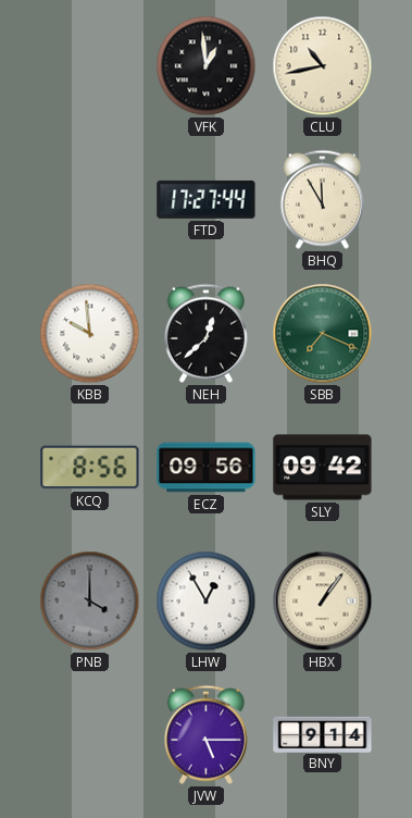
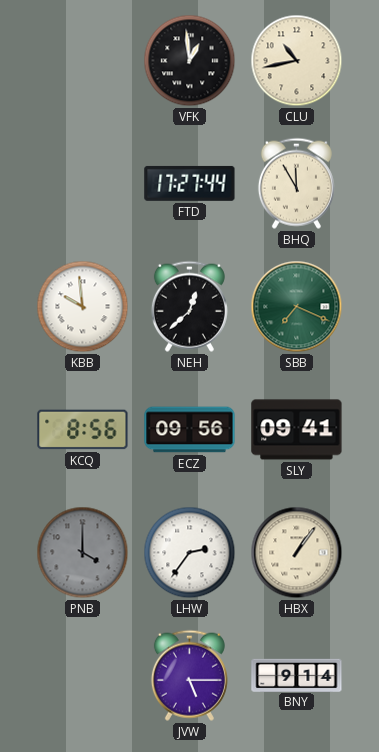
SLY: 09:42 -> 09:41 (297, 430)
LHW: 12:55 -> 2:36 (190, 553)
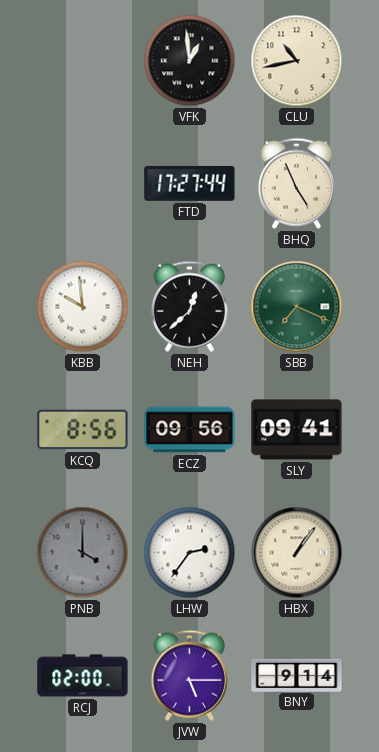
BHQ: 11:55 -> 4:56 (296, 183)
RCJ: none -> 02:00 (83, 676)
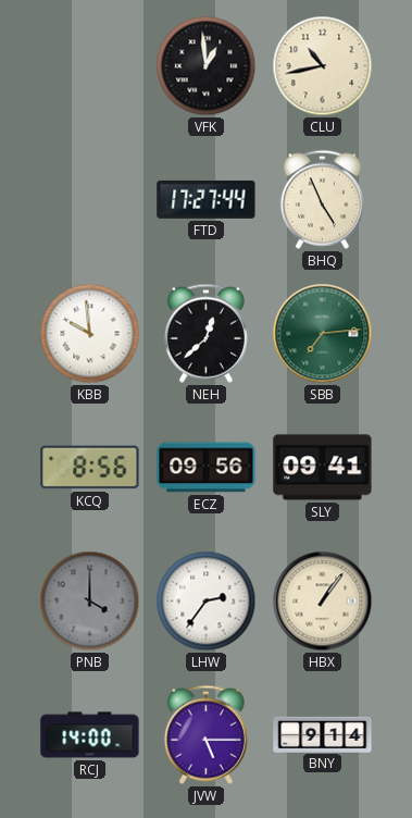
SBB: 7:19 -> 7:14 (323, 334)
RCJ: 02:00 -> 14:00 (90, 735)
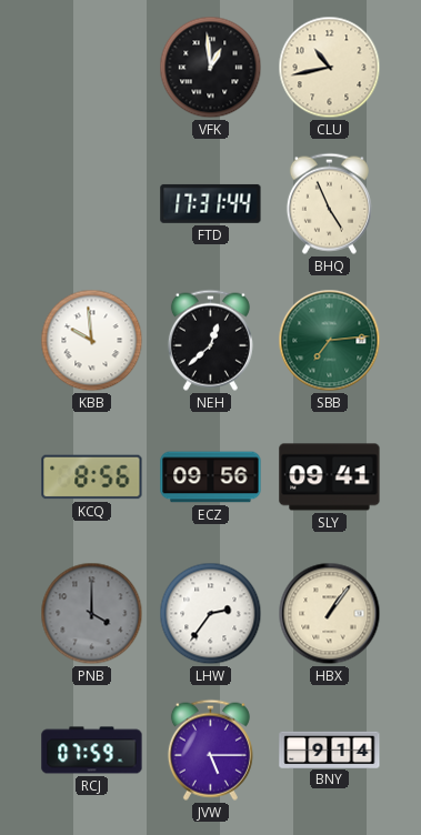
FTD: 17:27 -> 17:31 (211, 203)
RCJ: 14:00 -> 07:59 (92, 751)
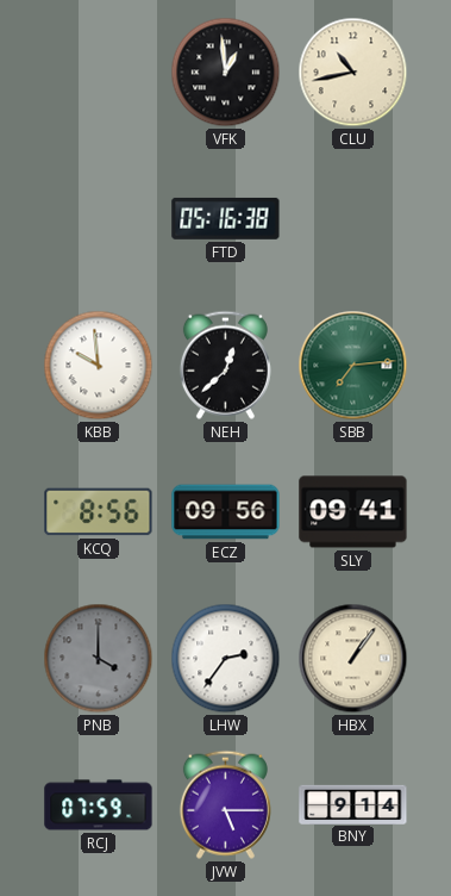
FTD: 17:31 -> 05:16 (226, 218)
BHQ: 4:56 -> none (329, 203)
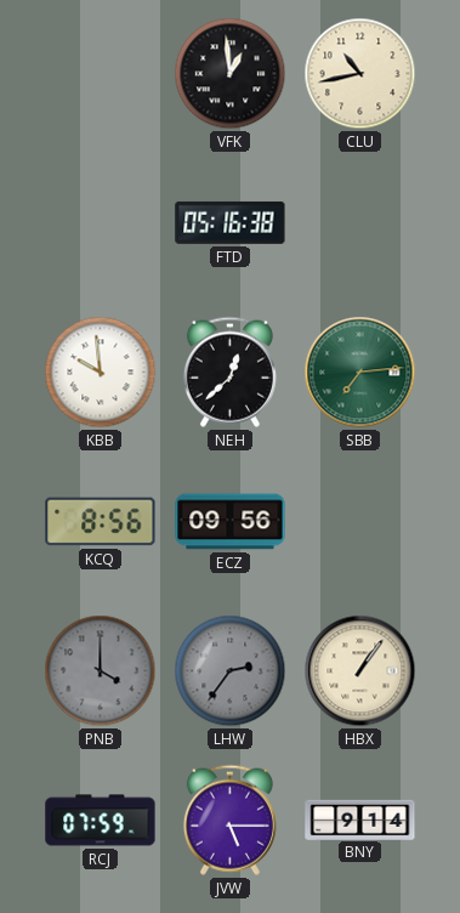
SLY: 09:41 -> none (353, 512)
LHW dial: white -> grey (231, 671)
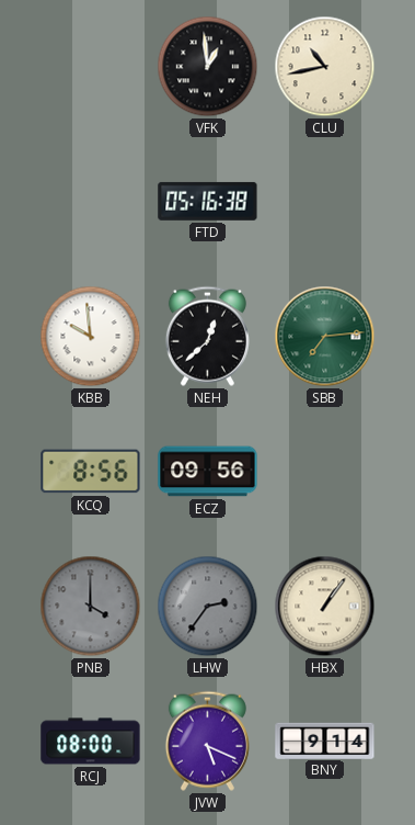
RCJ: 07:59 -> 08:00 (91, 742)
JVW: 5:15 -> 5:19 (207, 741)
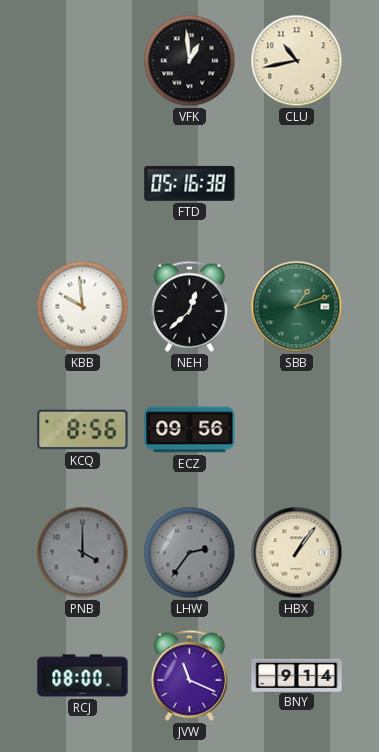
SBB: 7:14 -> 1:12 (297, 307)
JVW: 5:19 -> 11:19 (189, 675)
